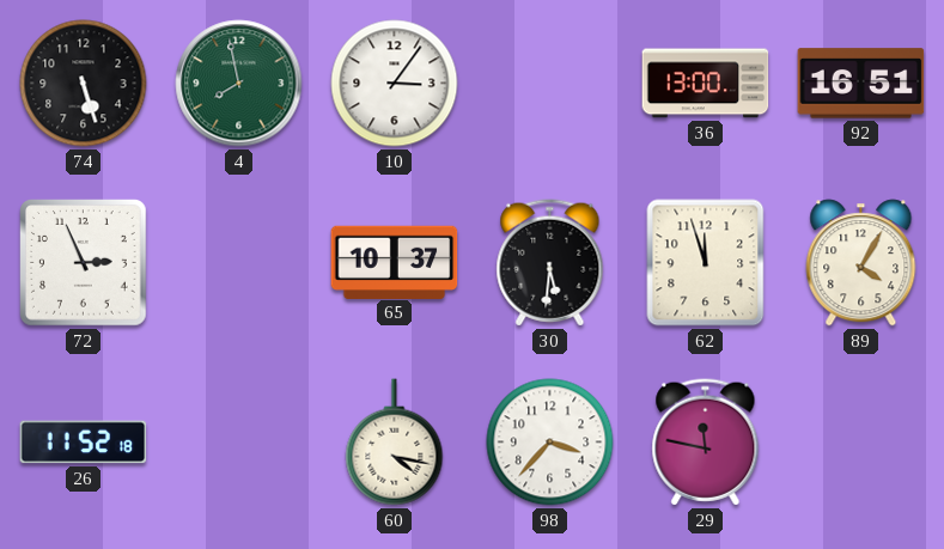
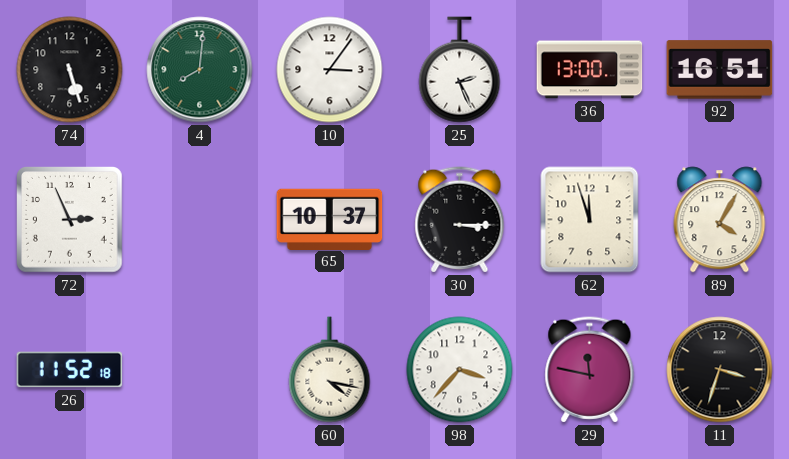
4: 7:58 -> 8:01 (200, 70)
25: none -> 2:26 (460, 70)
30: 5:31 -> 3:15 (460, 220)
11: none -> 3:33 (720, 370)
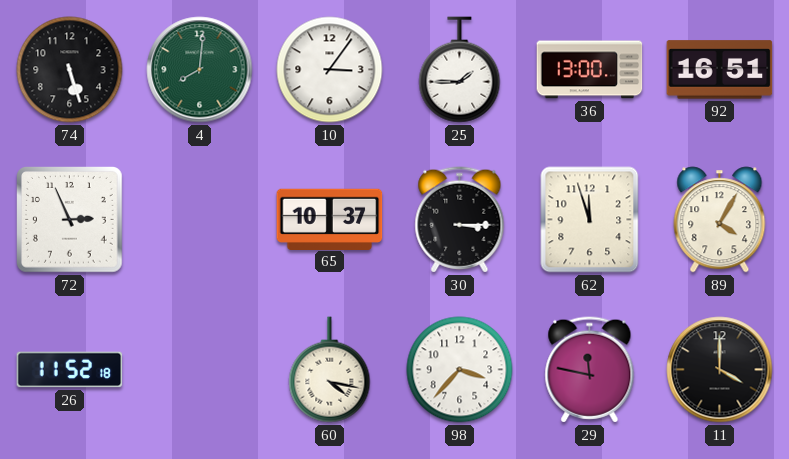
25: 2:26 -> 1:45 (460, 70)
11: 3:33 -> 4:00 (720, 370)
